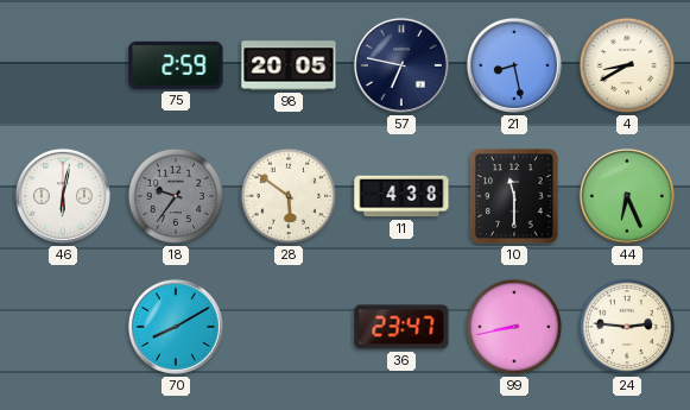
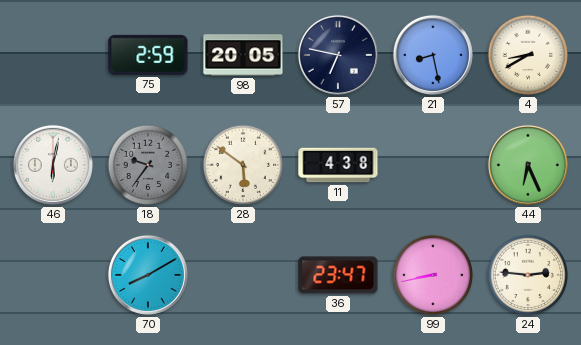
10: 11:30 -> none (514, 196)
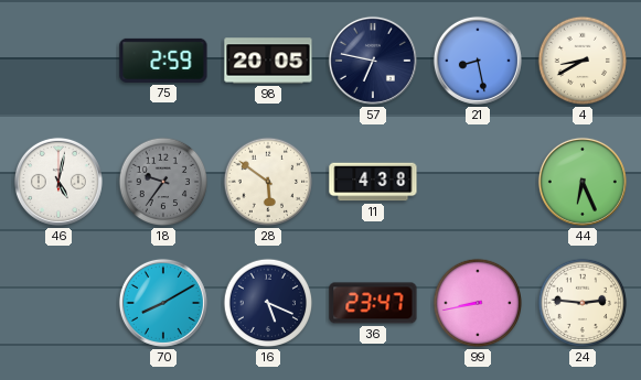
46: 6:02 -> 5:02 (58, 182)
16: none -> 5:19 (268, 303)
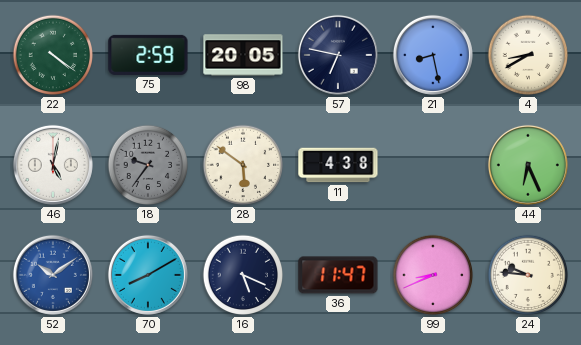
22: none -> 4:21 (53, 55)
52: none -> 10:09 (53, 275)
36: 23:47 -> 11:47 (338, 275)
99: 8:43 -> 8:41 (433, 275)
24: 2:46 -> 9:46 (528, 275)
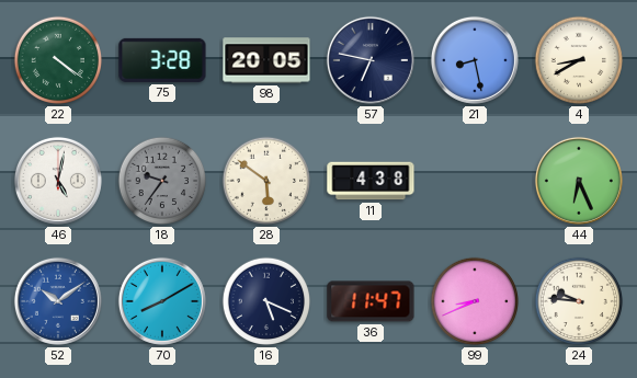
75: 2:59 -> 3:28 (162, 60)
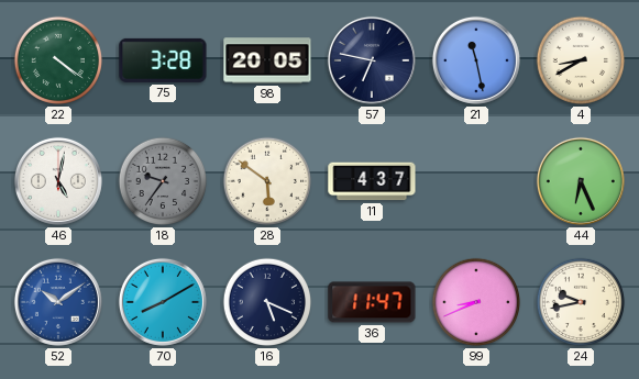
21: 8:28 -> 11:28 (476, 60)
11: 4:38 -> 4:37 (372, 181)
24: 9:46 -> 9:43 (581, 302)
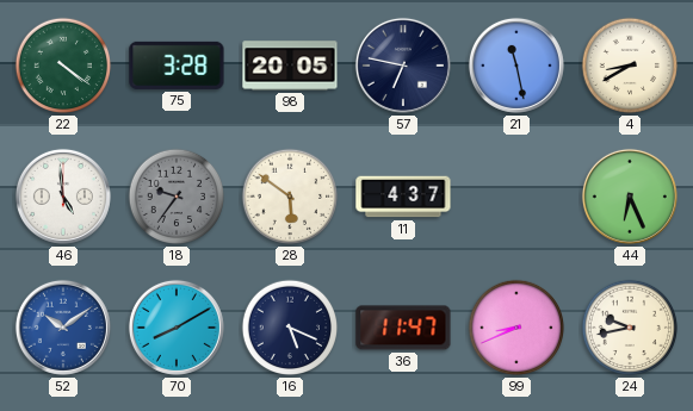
46: 5:02 -> 4:59 (63, 197)
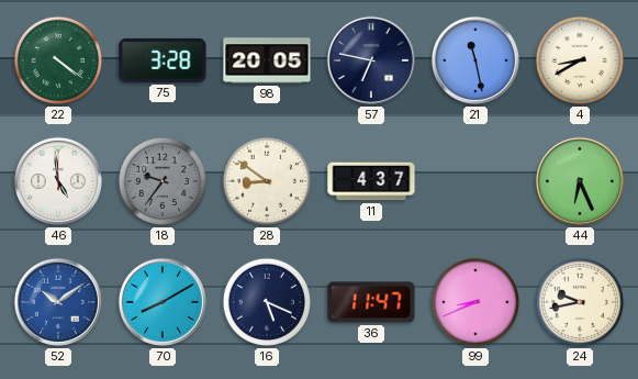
28: 5:51 -> 8:51 (267, 181)
